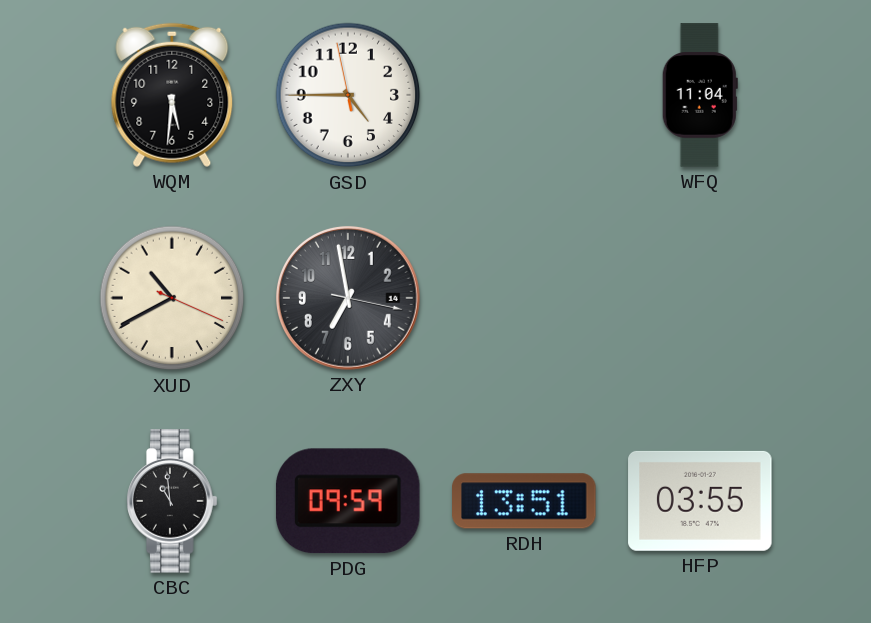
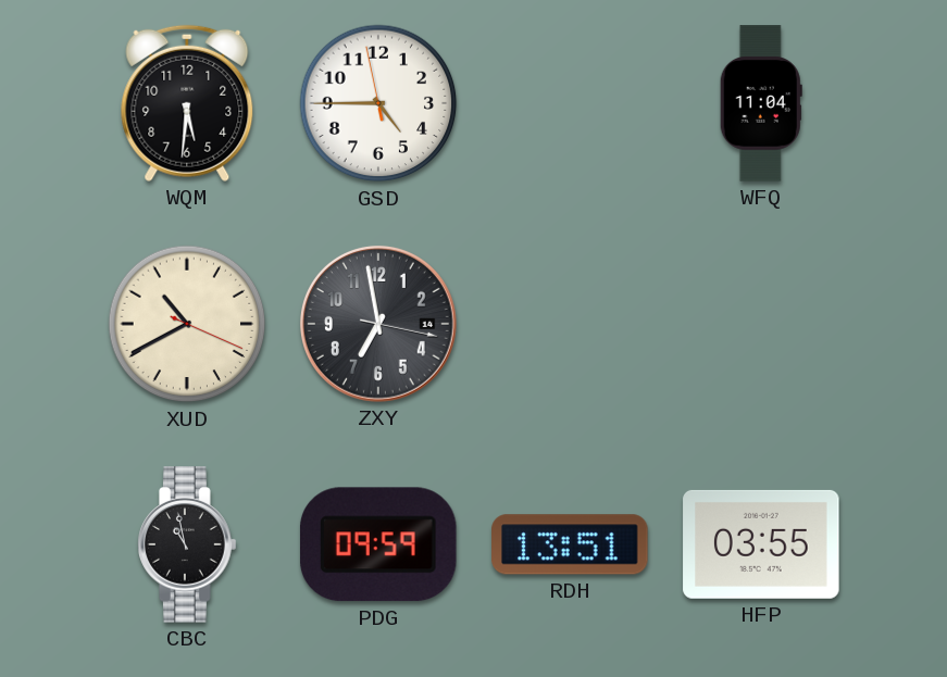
CBC: 10:59 -> 10:58 (187, 544)
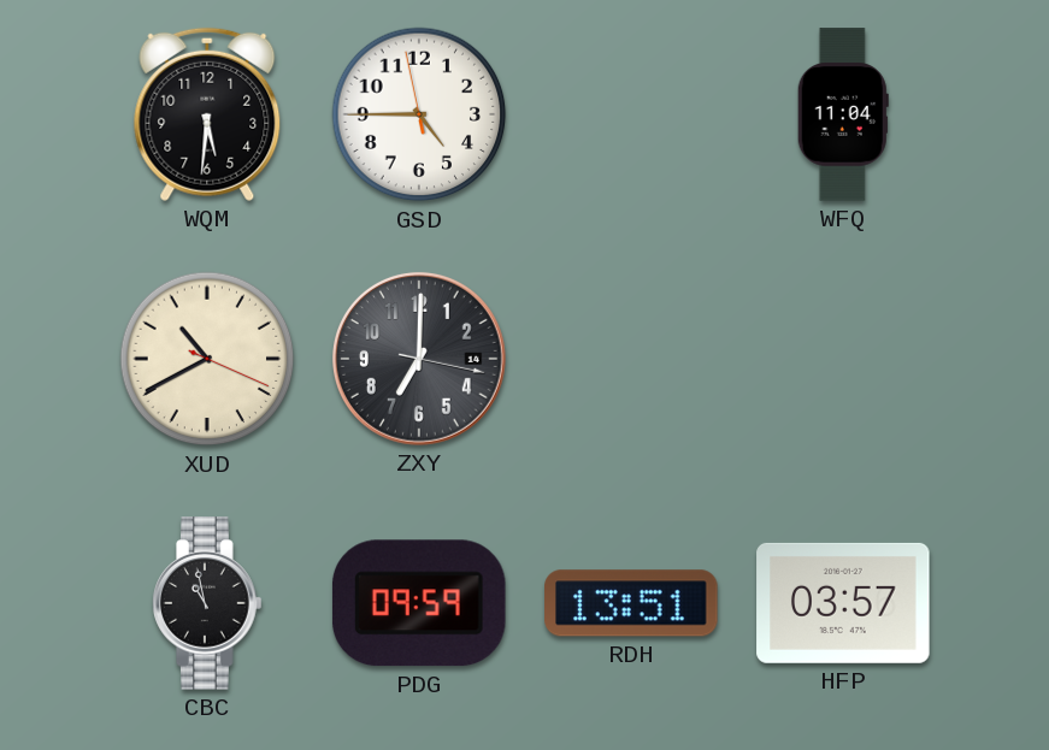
ZXY: 6:58 -> 7:00 (419, 359)
HFP: 03:55 -> 03:57 (843, 603)
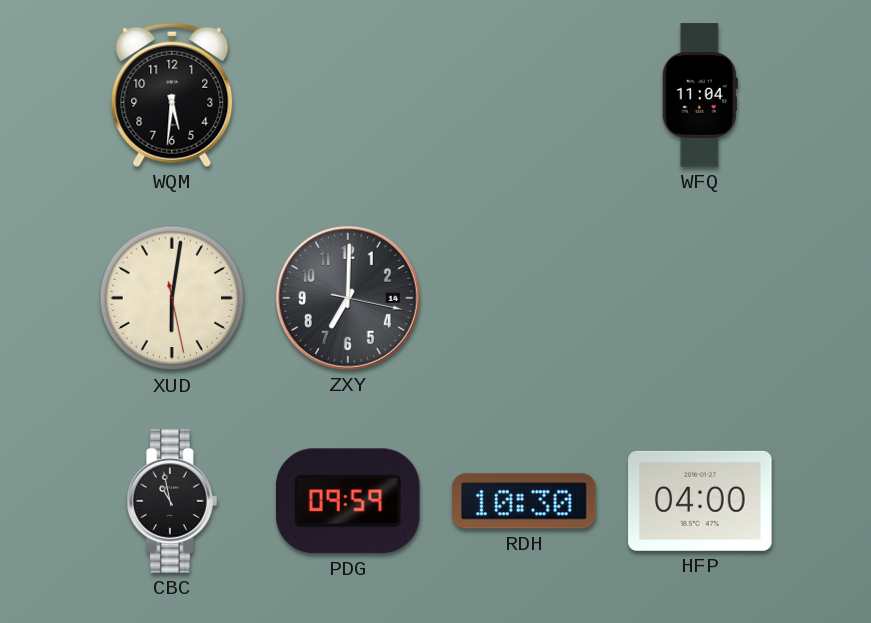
GSD: 4:44 -> none (419, 114)
XUD: 10:40 -> 6:01 (172, 298)
RDH: 13:51 -> 10:30 (524, 501)
HFP: 03:57 -> 04:00 (700, 501)
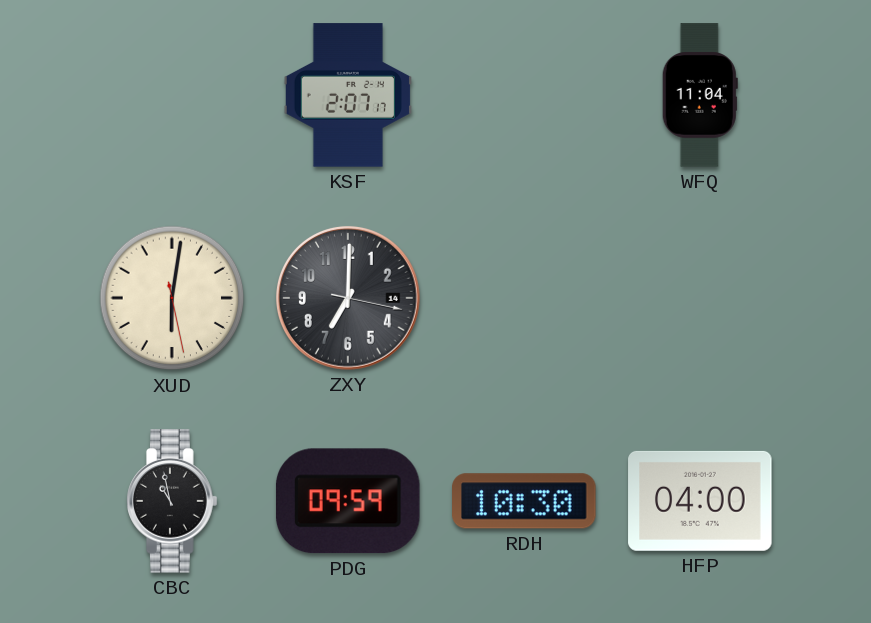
WQM: 5:31 -> none (172, 95)
KSF: none -> 2:07 (348, 95)
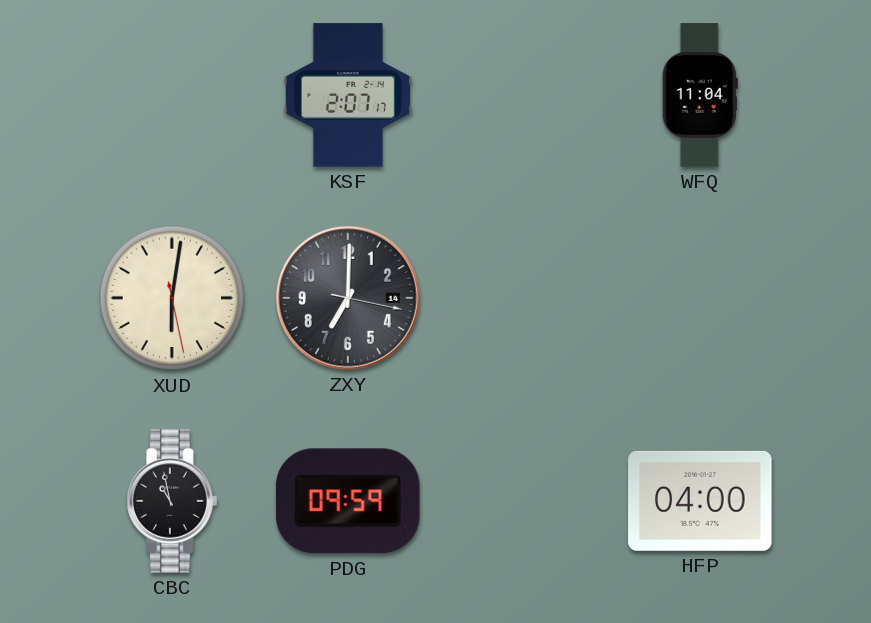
RDH: 10:30 -> none (524, 501)
